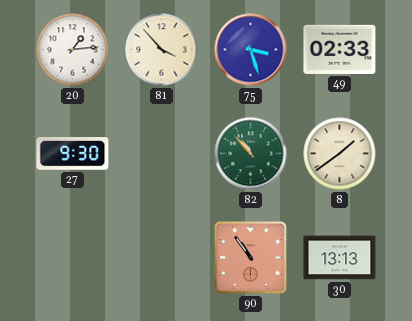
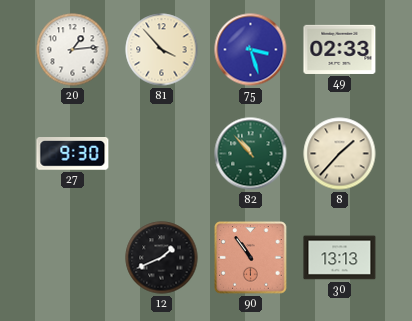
8: 1:39 -> 1:37 (340, 154)
12: none -> 1:41 (162, 258)
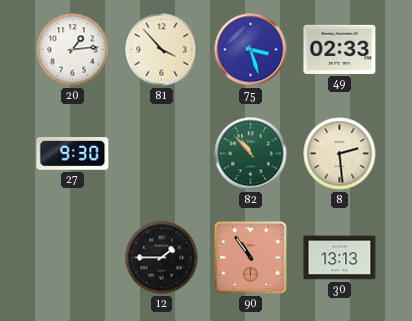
8: 1:37 -> 2:29 (340, 154)
12: 1:41 -> 1:45 (162, 258)
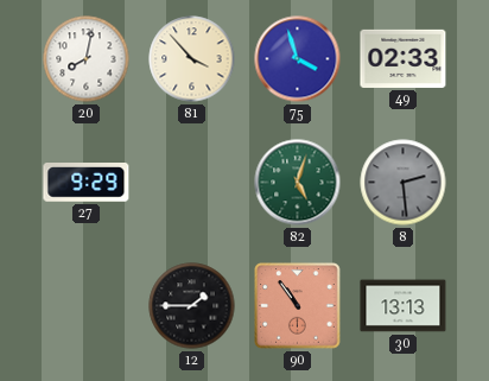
20: 1:14 -> 8:02 (87, 59)
75: 3:27 -> 3:57 (298, 59)
27: 9:30 -> 9:29 (87, 183)
82: 10:53 -> 5:03 (298, 183)
8 dial: cream -> grey (404, 183)
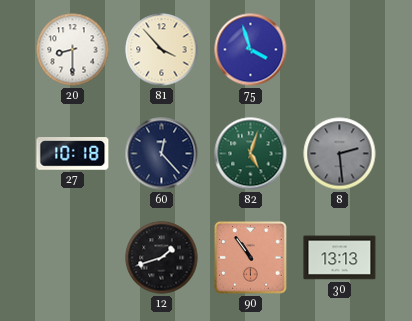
20: 8:02 -> 8:30 (73, 50)
49: 02:33 -> none (404, 58)
27: 9:29 -> 10:18 (73, 154)
60: none -> 12:23 (162, 154)
12: 1:45 -> 1:42 (162, 258)
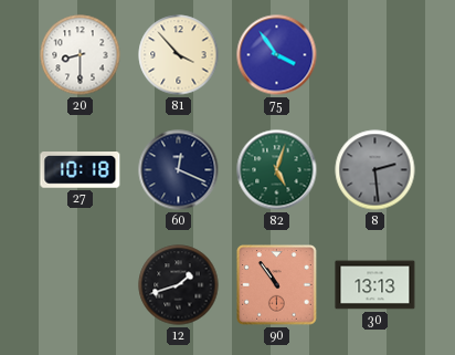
75: 3:57 -> 3:54 (277, 55)
60: 12:23 -> 12:19 (179, 170)
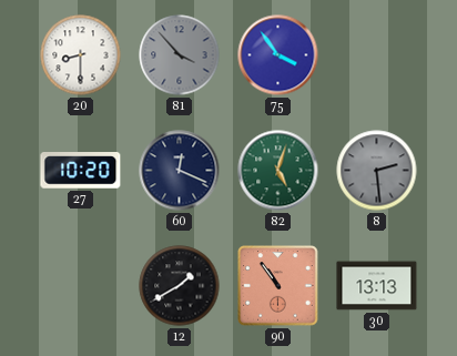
81 dial: cream -> grey (180, 55)
27: 10:18 -> 10:20 (81, 171)
12: 1:42 -> 1:40 (180, 286)
